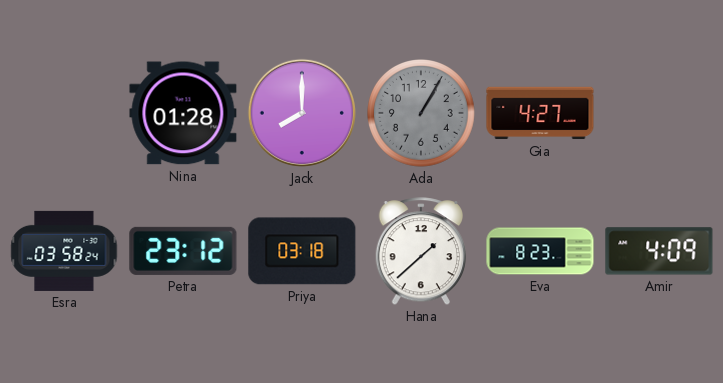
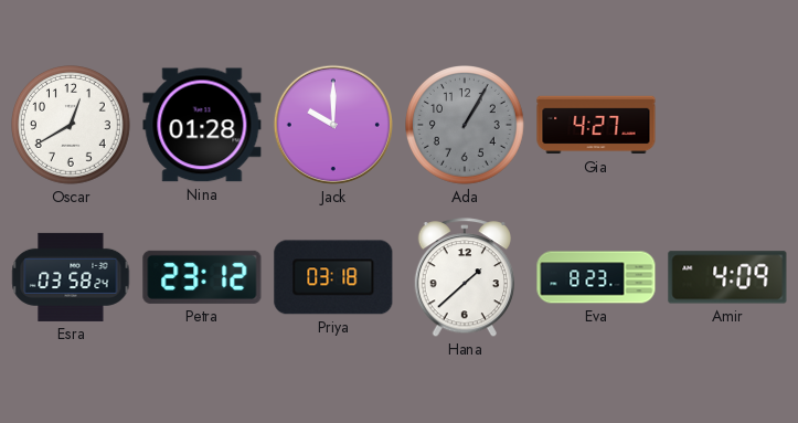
Oscar: none -> 12:40 (72, 126)
Jack: 8:00 -> 10:00 (333, 125)
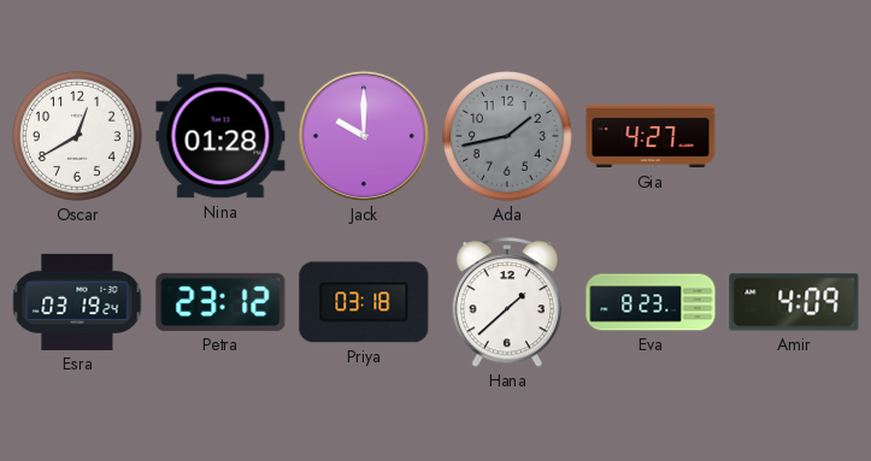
Ada: 1:05 -> 1:43 (508, 137)
Esra: 03:58 -> 03:19 (77, 302)
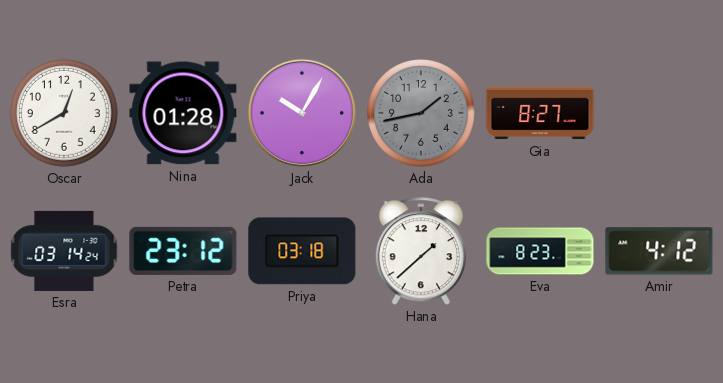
Jack: 10:00 -> 10:05 (302, 113)
Gia: 4:27 -> 8:27 (540, 113)
Esra: 03:19 -> 03:14 (64, 251)
Amir: 4:09 -> 4:12 (659, 251)
